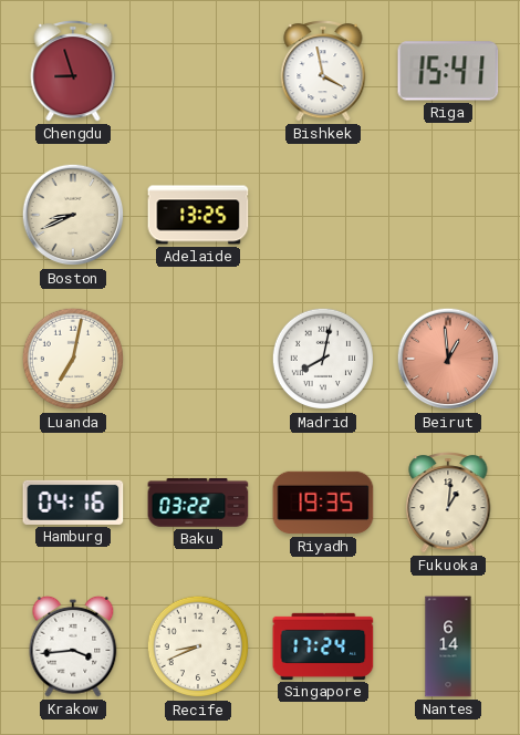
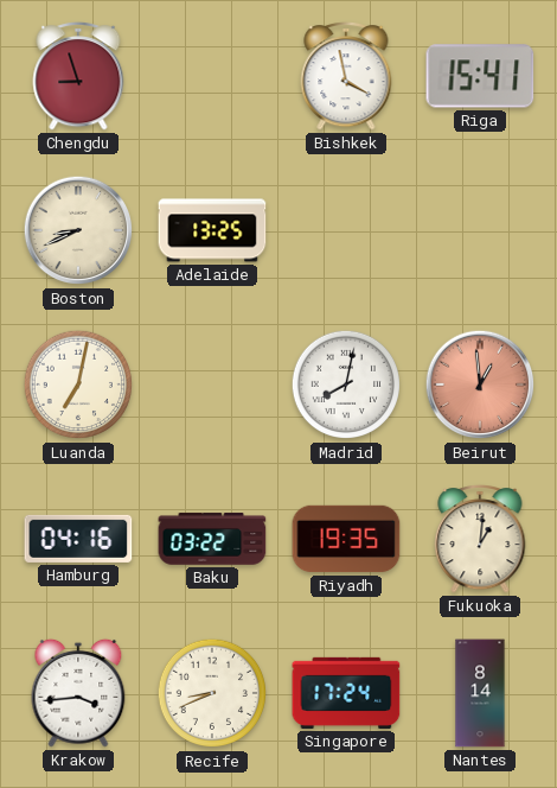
Nantes: 6:14 -> 8:14 (480, 693)
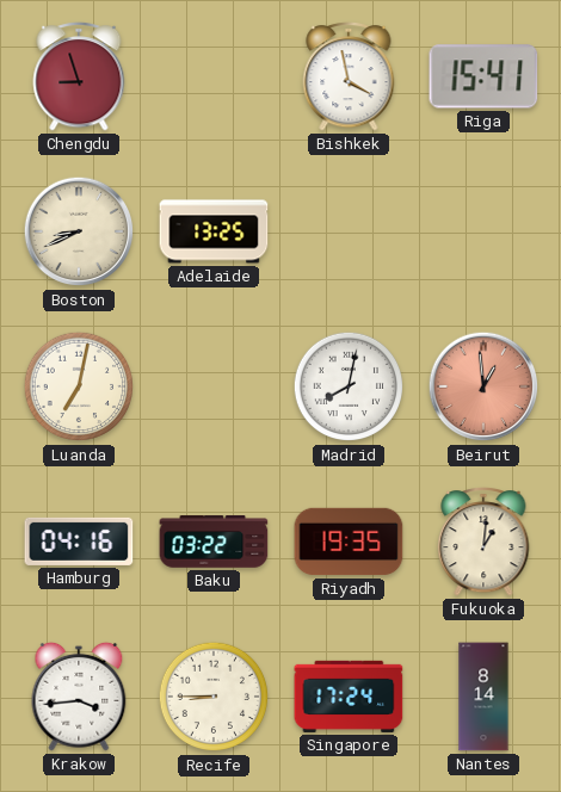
Recife: 8:41 -> 8:45 (214, 697)
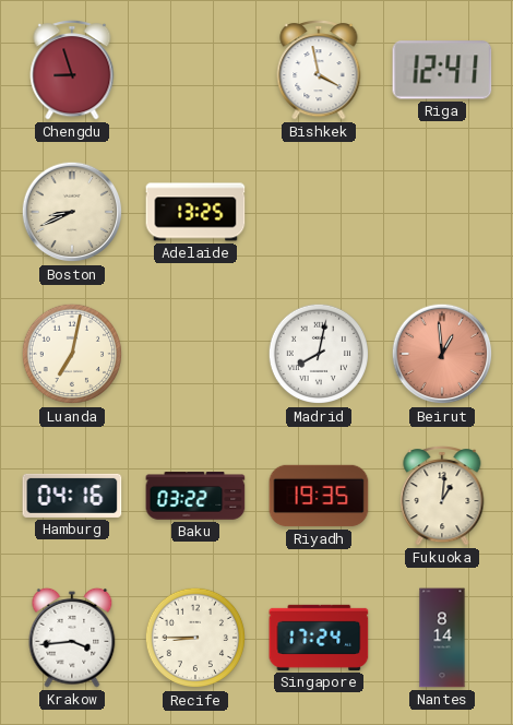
Riga: 15:41 -> 12:41 (442, 70)
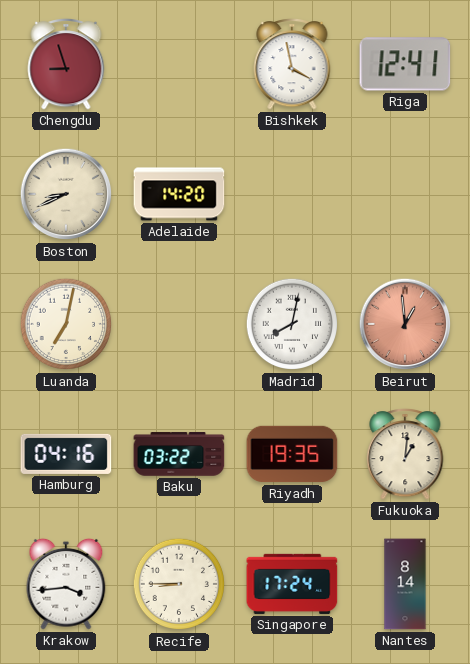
Adelaide: 13:25 -> 14:20 (179, 194)
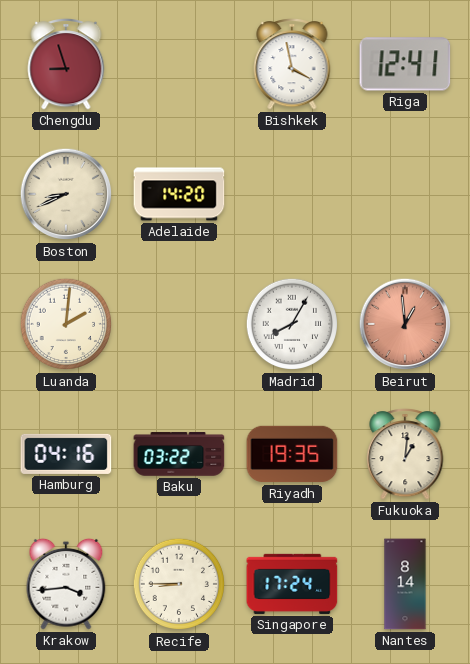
Luanda: 7:02 -> 2:01 (66, 324)
Madrid: 8:02 -> 8:05 (292, 324)
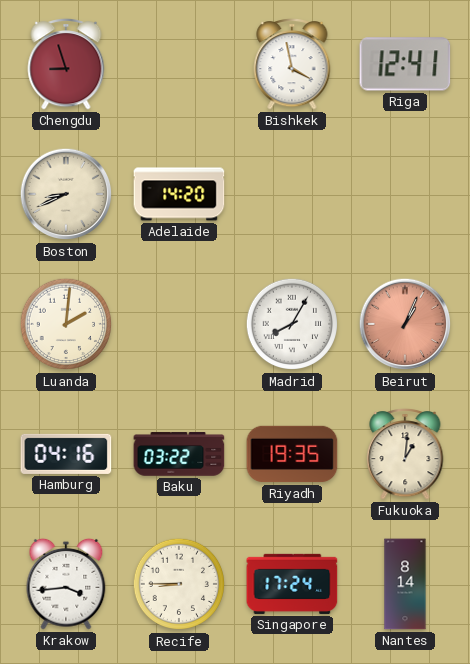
Beirut: 12:59 -> 1:04 (405, 324)
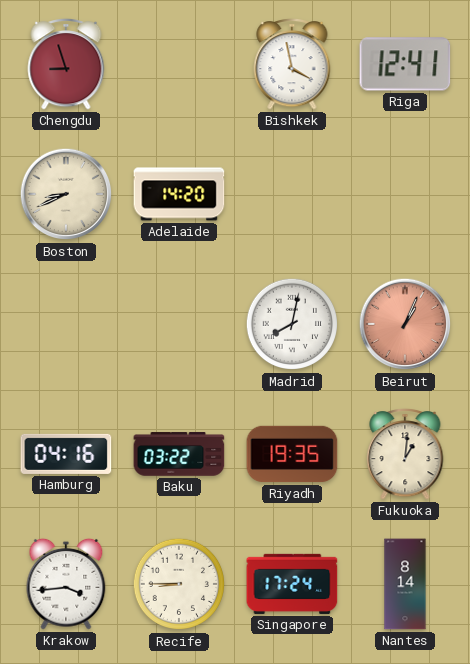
Luanda: 2:01 -> none (66, 324)
Madrid: 8:05 -> 8:02 (292, 324)
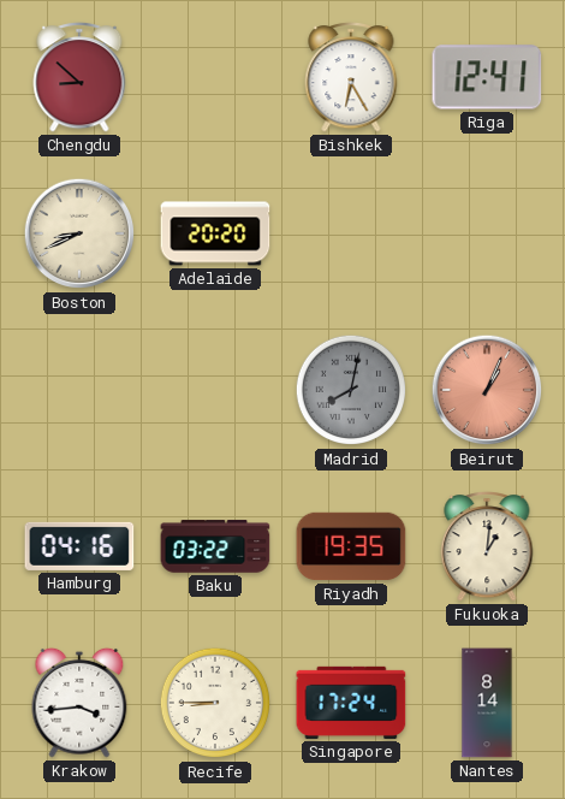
Chengdu: 8:57 -> 8:52 (79, 78)
Bishkek: 3:58 -> 6:25 (351, 78)
Adelaide: 14:20 -> 20:20 (215, 233)
Madrid dial: white -> grey (351, 390)
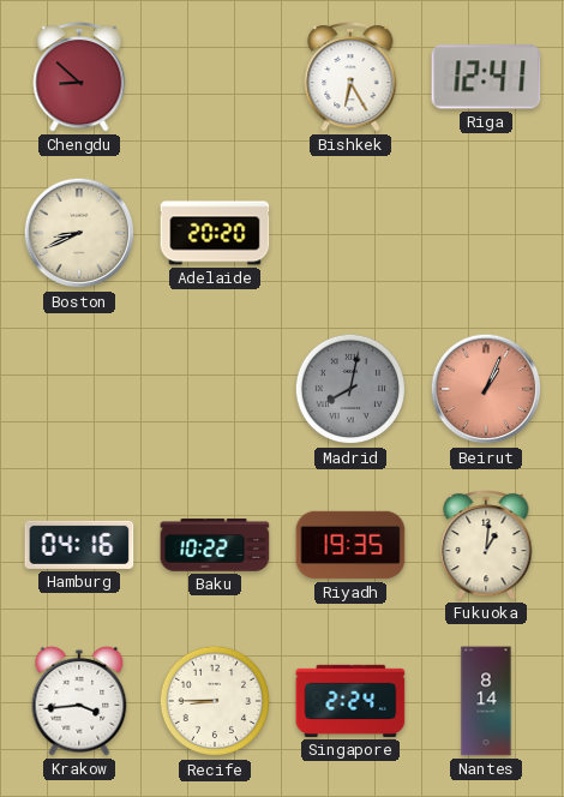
Baku: 03:22 -> 10:22 (215, 545)
Singapore: 17:24 -> 2:24 (350, 701)
